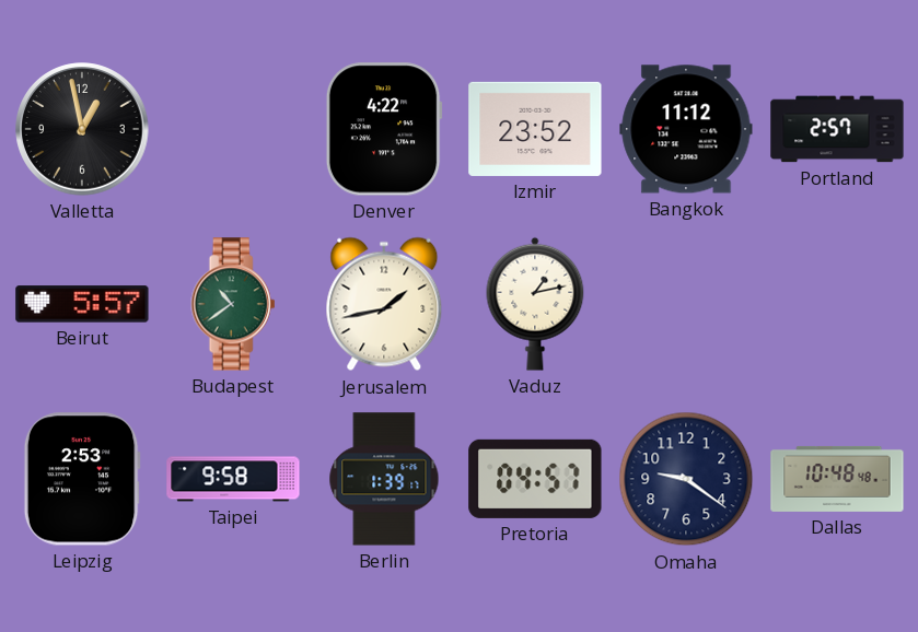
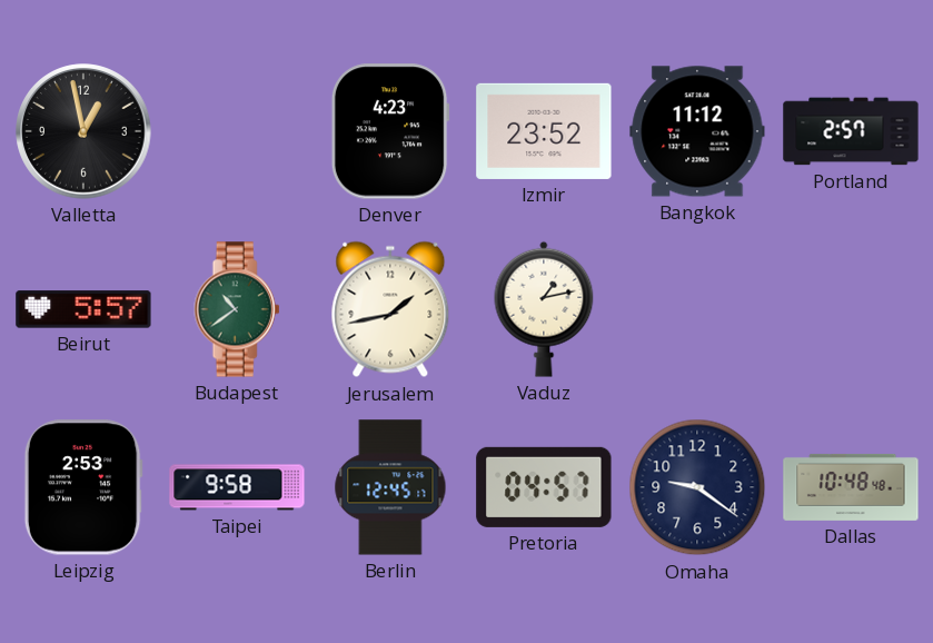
Denver: 4:22 -> 4:23 (390, 131)
Berlin: 1:39 -> 12:45 (390, 487)
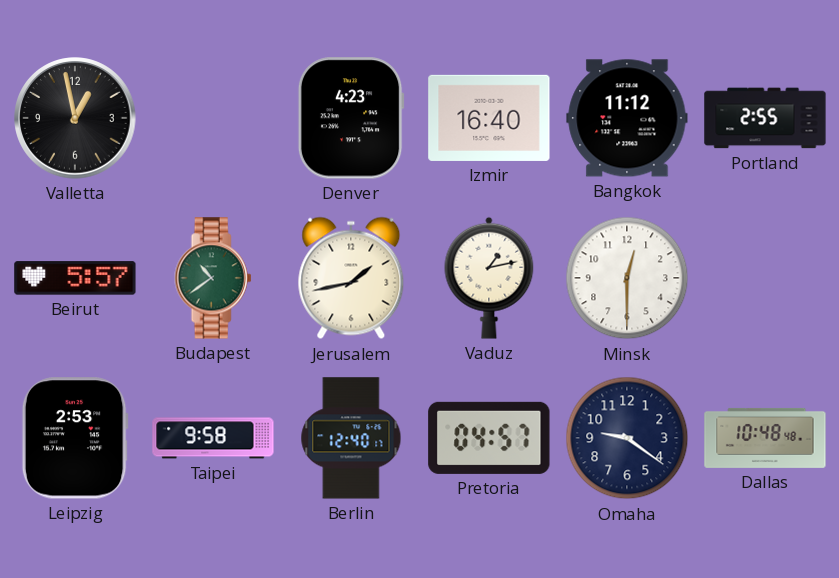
Izmir: 23:52 -> 16:40 (489, 118)
Portland: 2:57 -> 2:55 (765, 118)
Minsk: none -> 12:30 (627, 278)
Berlin: 12:45 -> 12:40 (351, 438)
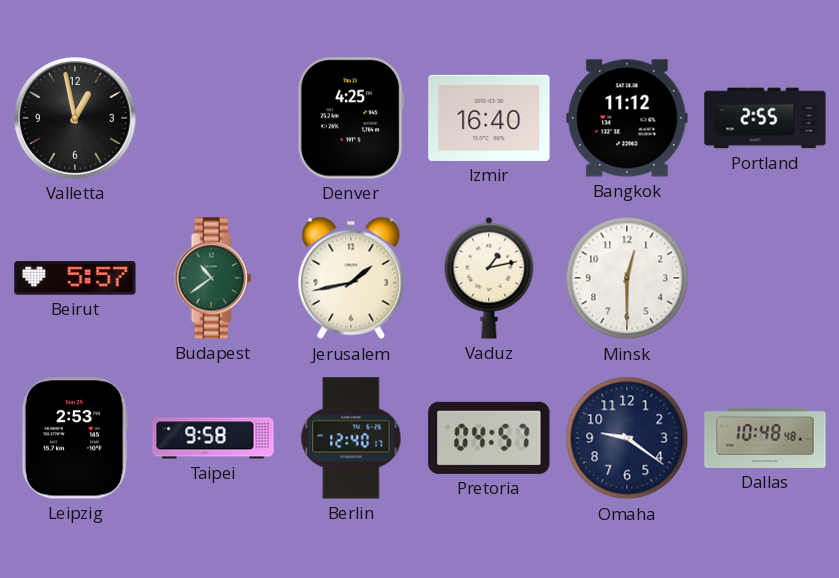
Denver: 4:23 -> 4:25 (351, 118)
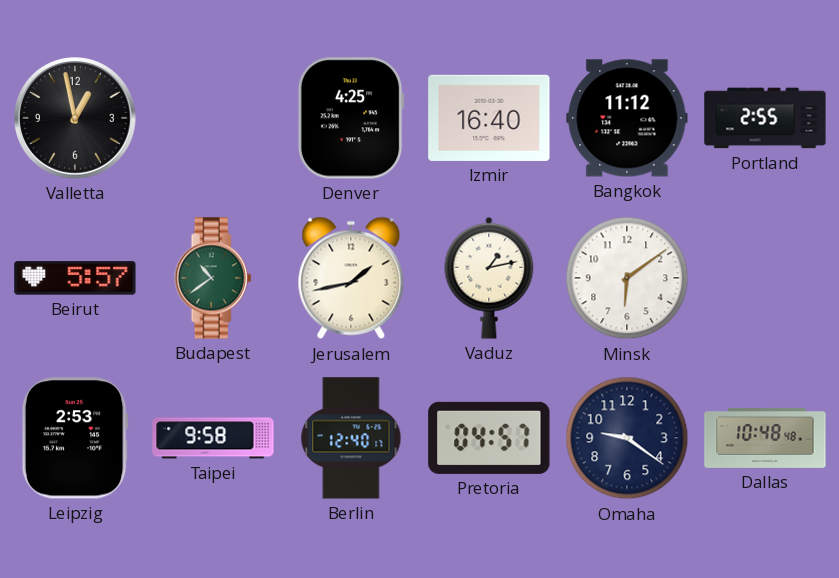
Minsk: 12:30 -> 6:09 (627, 278)
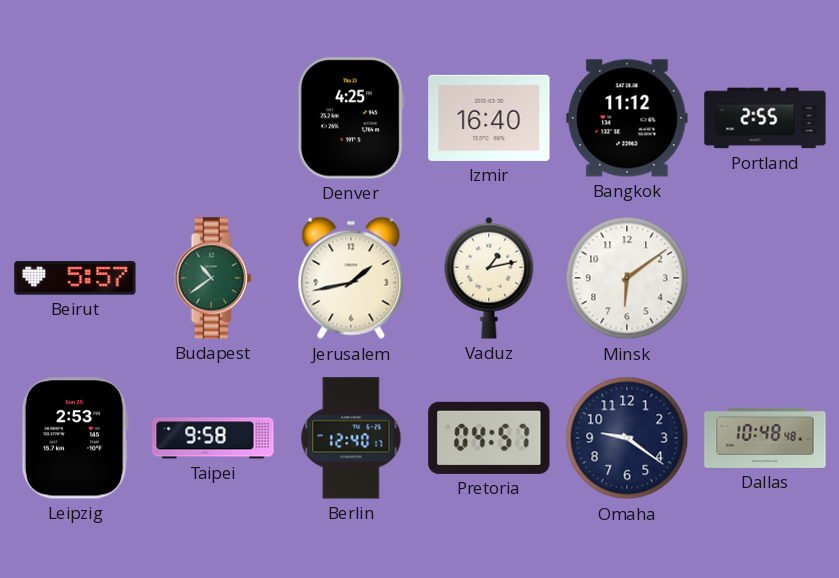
Valletta: 12:58 -> none (75, 118)
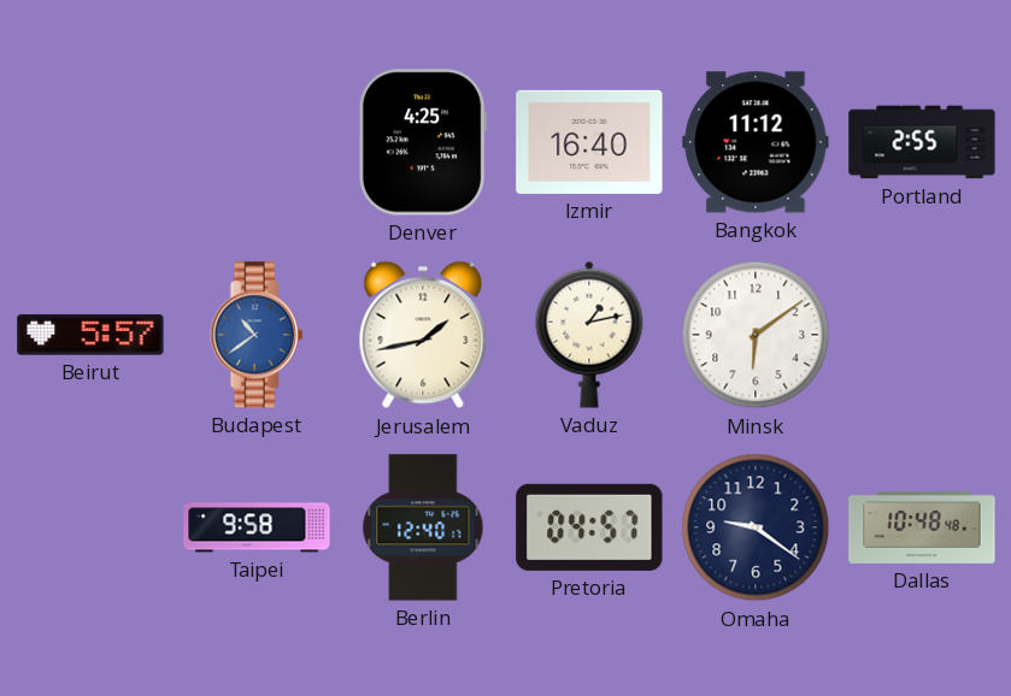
Budapest dial: green -> blue (257, 335)
Leipzig: 2:53 -> none (75, 438)
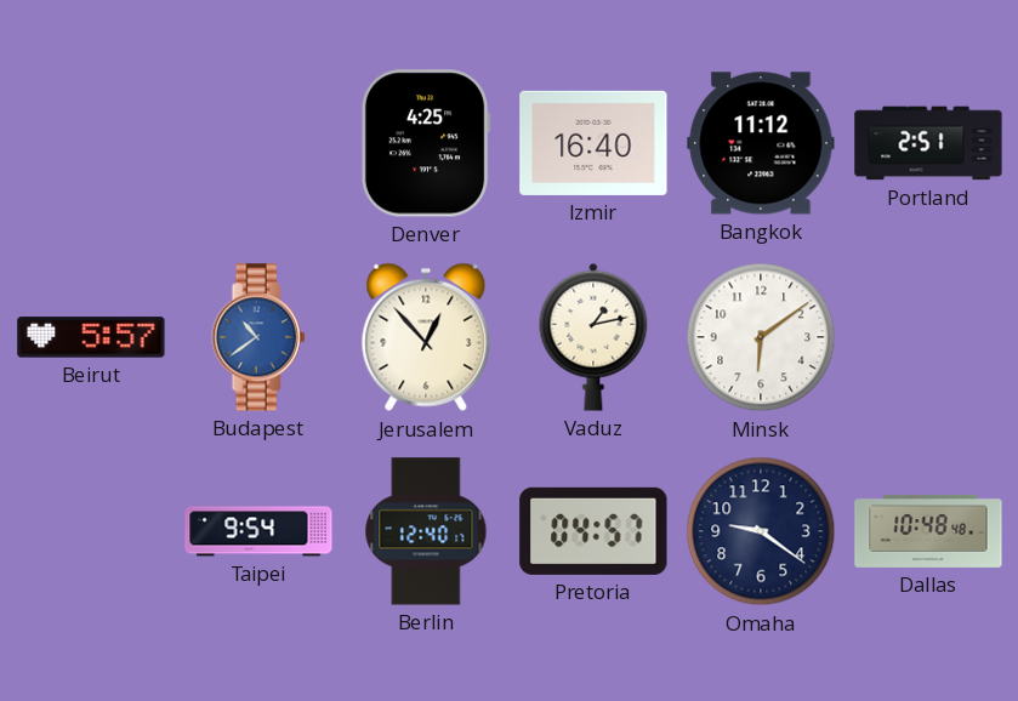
Portland: 2:55 -> 2:51 (928, 143)
Jerusalem: 1:43 -> 12:53 (426, 337)
Taipei: 9:58 -> 9:54 (258, 531)
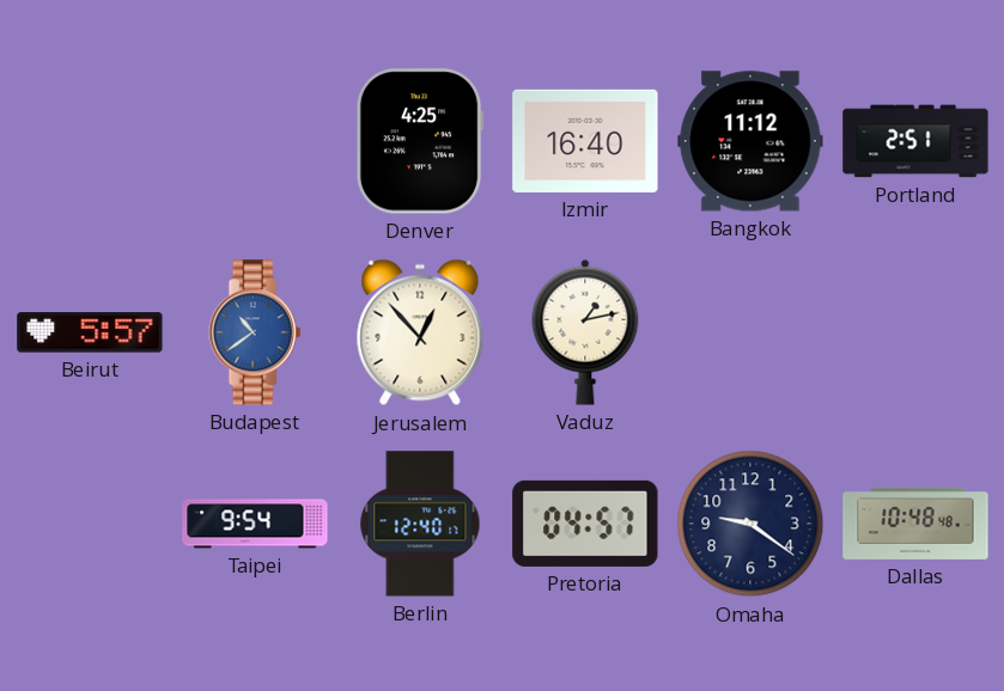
Minsk: 6:09 -> none (761, 337)
